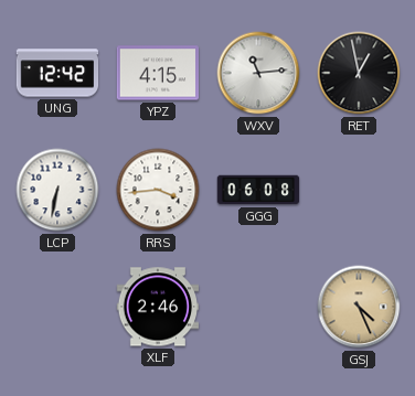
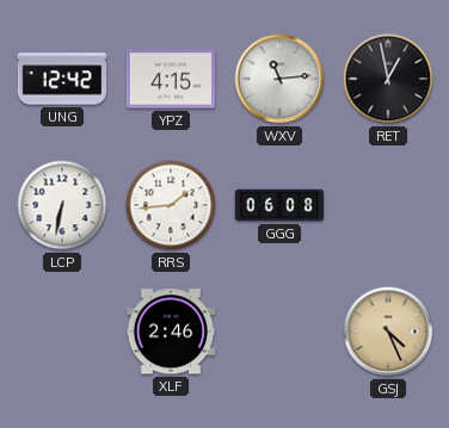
RRS: 3:44 -> 1:44 (171, 205)
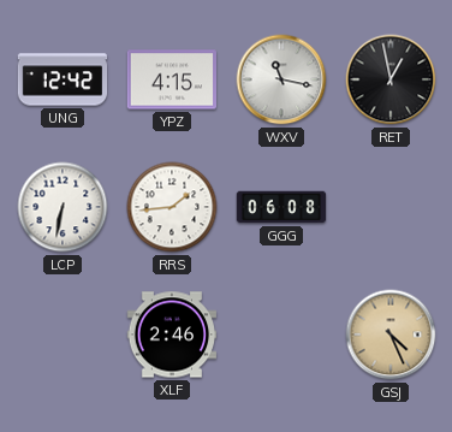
WXV: 11:14 -> 11:17 (281, 79)
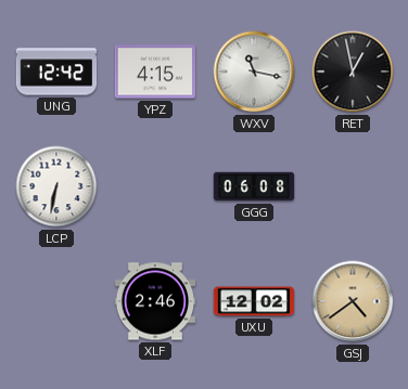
RRS: 1:44 -> none (172, 207)
UXU: none -> 12:02 (254, 301)
GSJ: 4:26 -> 4:39 (353, 301)
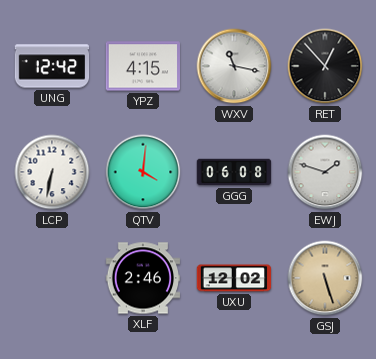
RET: 12:58 -> 12:53 (325, 66)
QTV: none -> 4:01 (143, 172)
EWJ: none -> 1:48 (325, 172)
GSJ: 4:39 -> 5:27 (325, 278)
